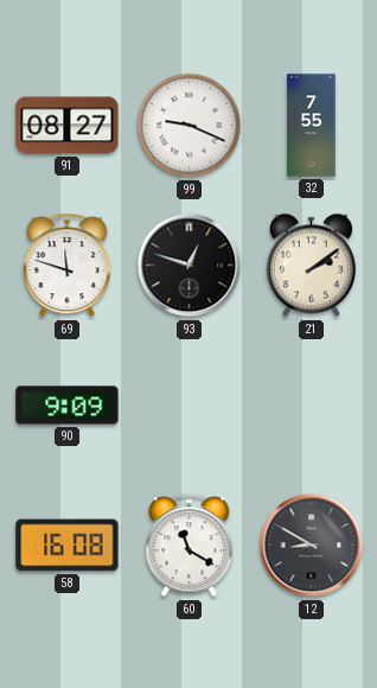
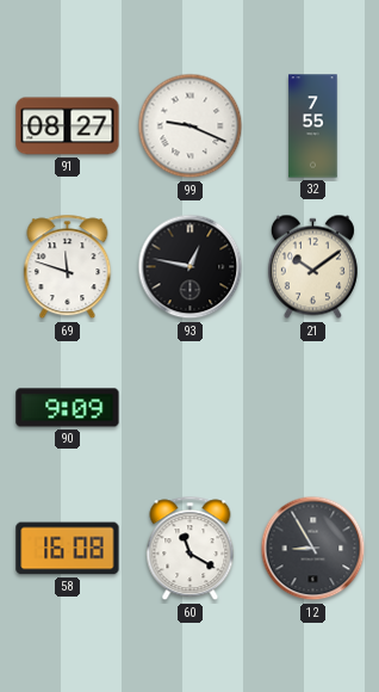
93: 12:48 -> 12:47 (191, 267)
21: 2:09 -> 10:09 (312, 267)
12: 8:50 -> 8:55 (313, 549)
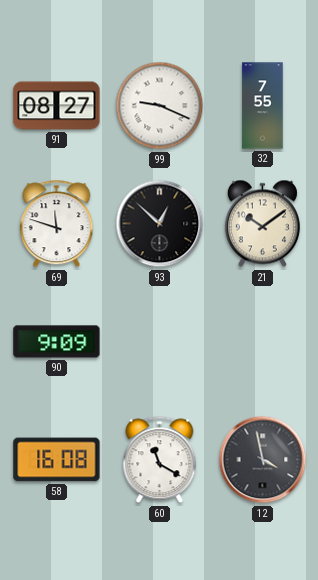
93: 12:47 -> 12:52 (160, 224)
12: 8:55 -> 3:58 (263, 460)
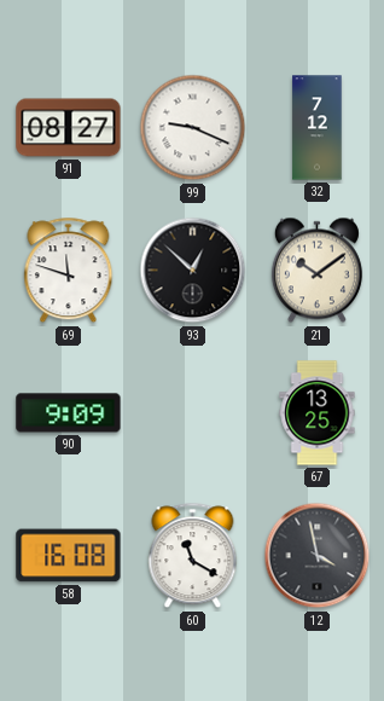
32: 7:55 -> 7:12 (318, 128)
67: none -> 13:25 (318, 413)
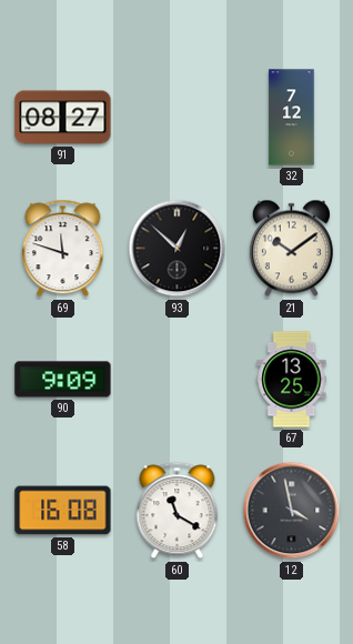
99: 9:19 -> none (193, 128)
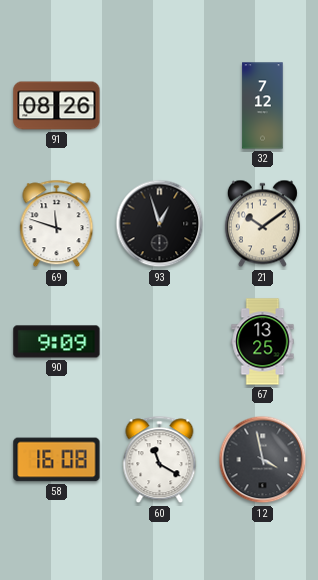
91: 08:27 -> 08:26 (57, 106)
93: 12:52 -> 12:57 (160, 224)
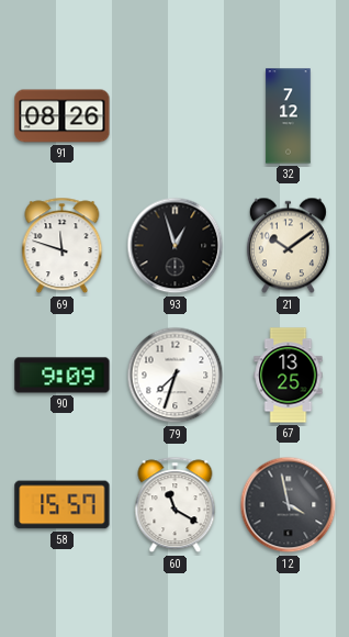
79: none -> 7:33 (176, 376)
58: 16:08 -> 15:57 (63, 505)
